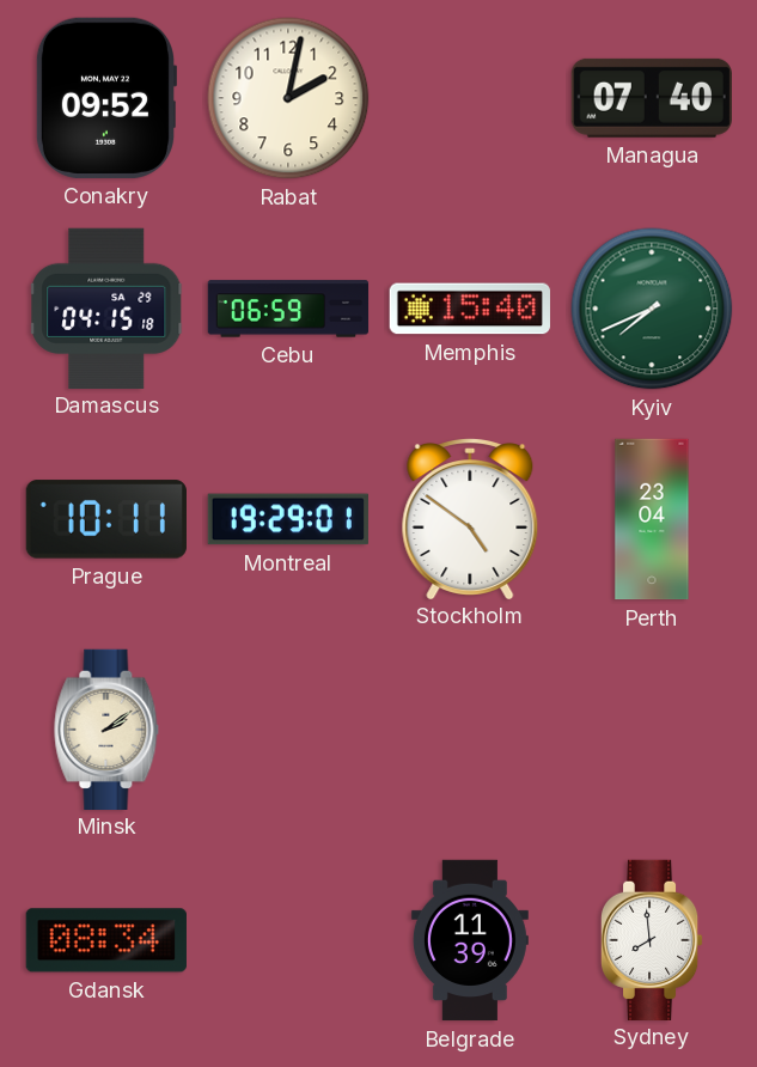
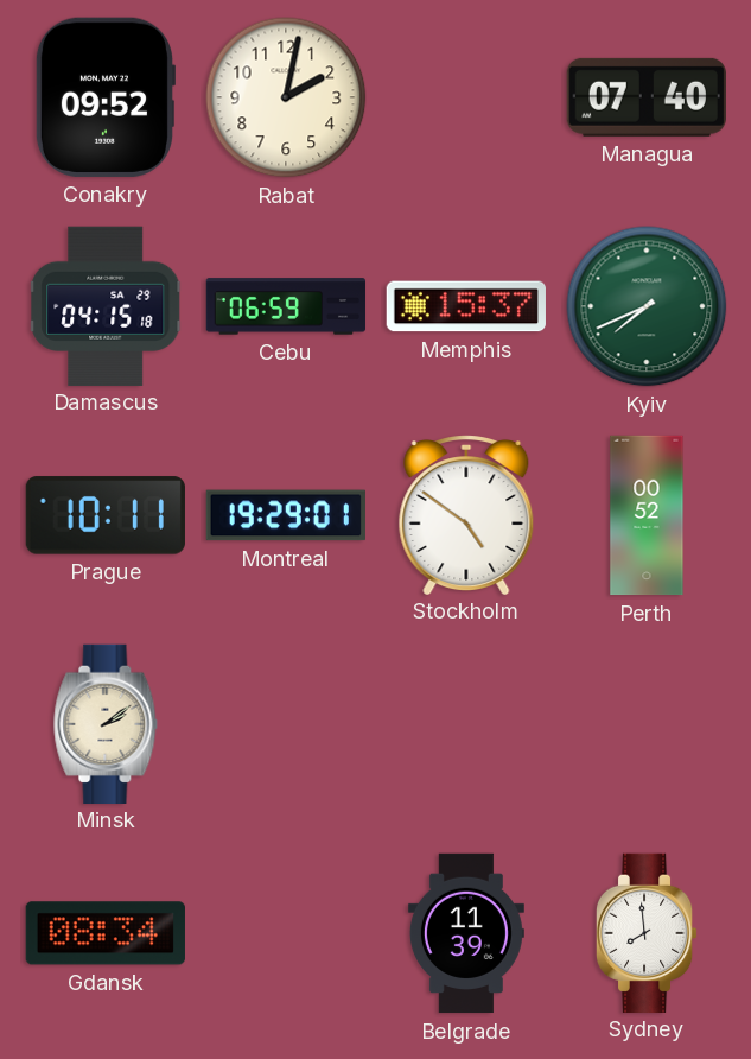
Memphis: 15:40 -> 15:37 (466, 306)
Perth: 23:04 -> 00:52 (647, 515)
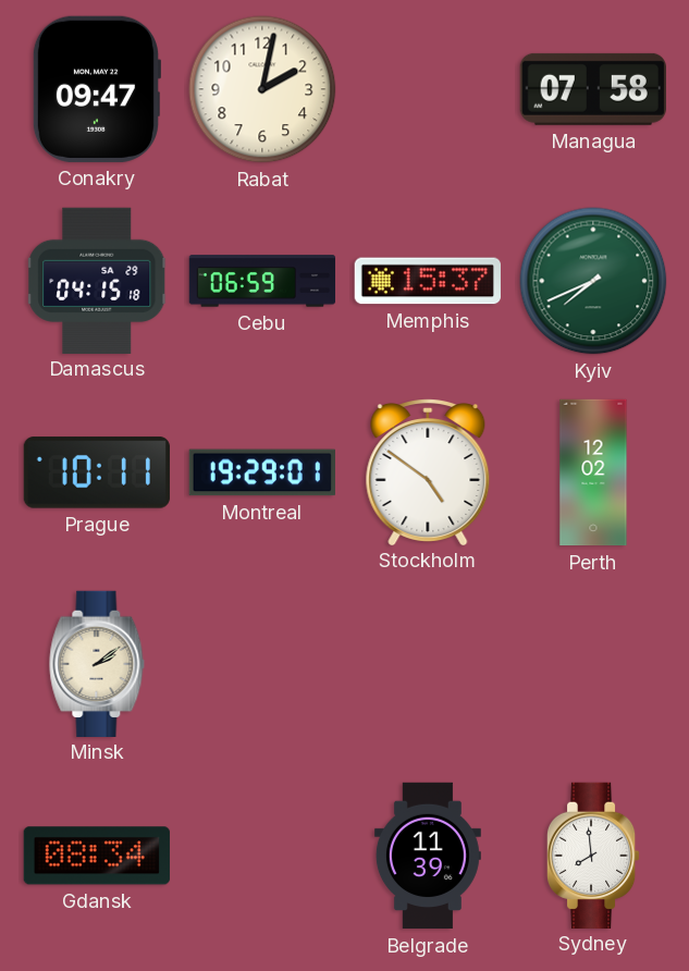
Conakry: 09:52 -> 09:47 (96, 89)
Managua: 07:40 -> 07:58 (593, 89)
Perth: 00:52 -> 12:02 (593, 472)
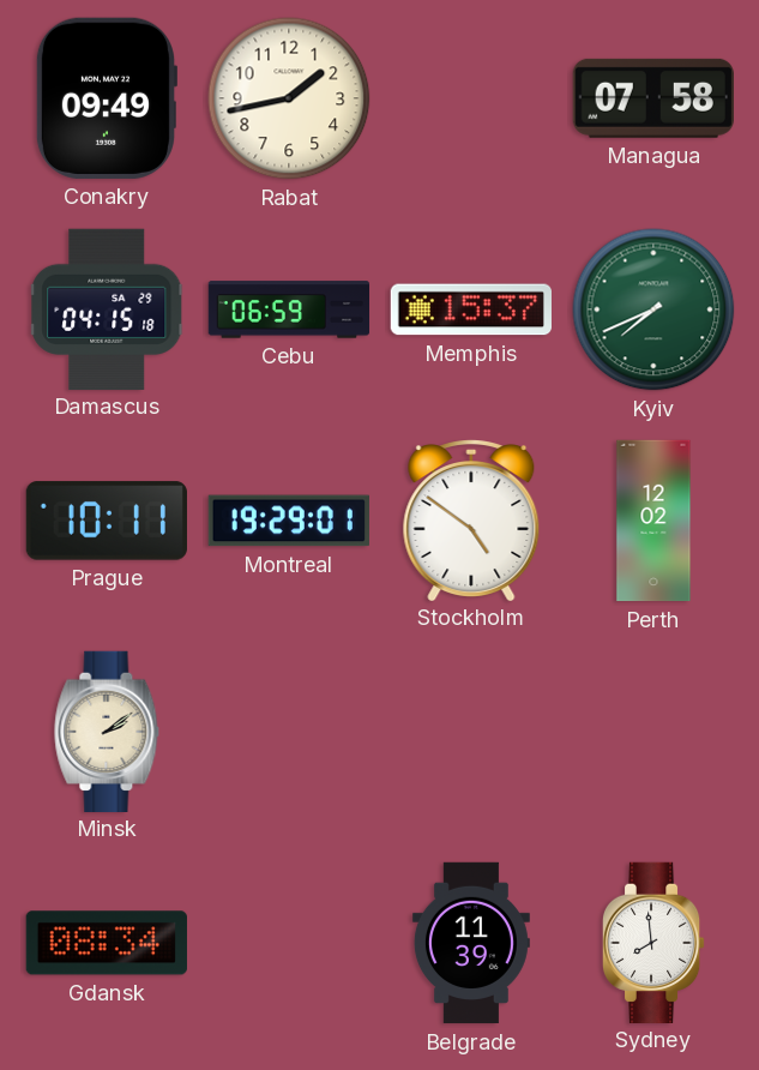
Conakry: 09:47 -> 09:49 (106, 98)
Rabat: 2:02 -> 1:43 (289, 98)
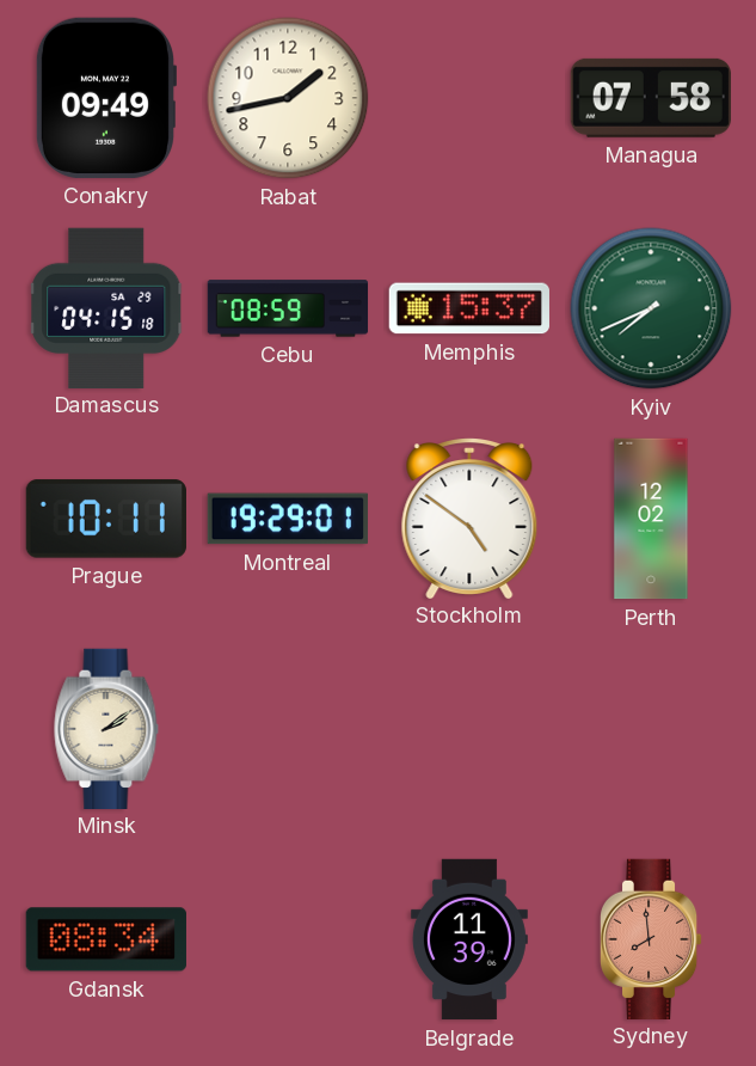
Cebu: 06:59 -> 08:59 (288, 308)
Sydney dial: white -> salmon (651, 938)
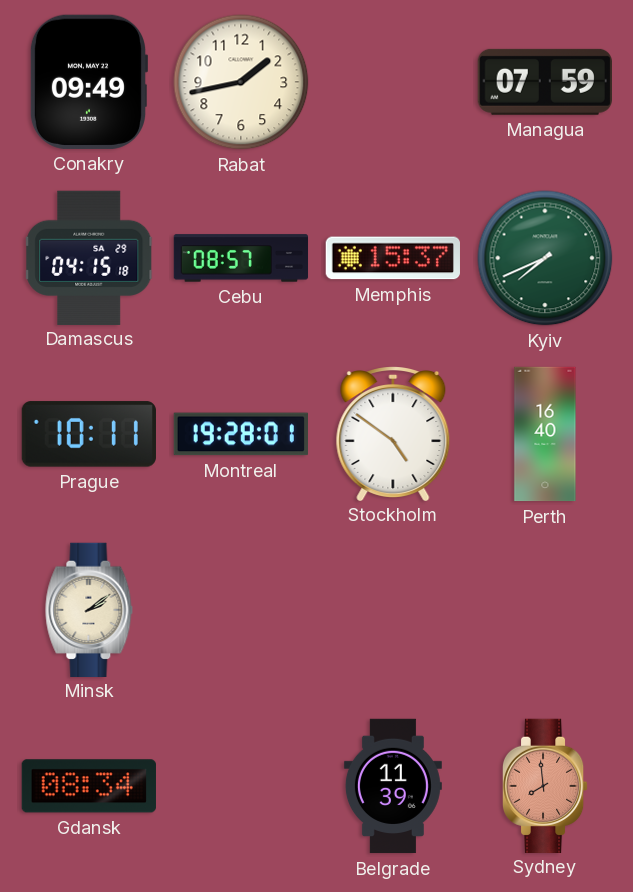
Managua: 07:58 -> 07:59 (545, 82)
Cebu: 08:59 -> 08:57 (241, 258)
Montreal: 19:29 -> 19:28 (241, 434)
Perth: 12:02 -> 16:40 (545, 434)
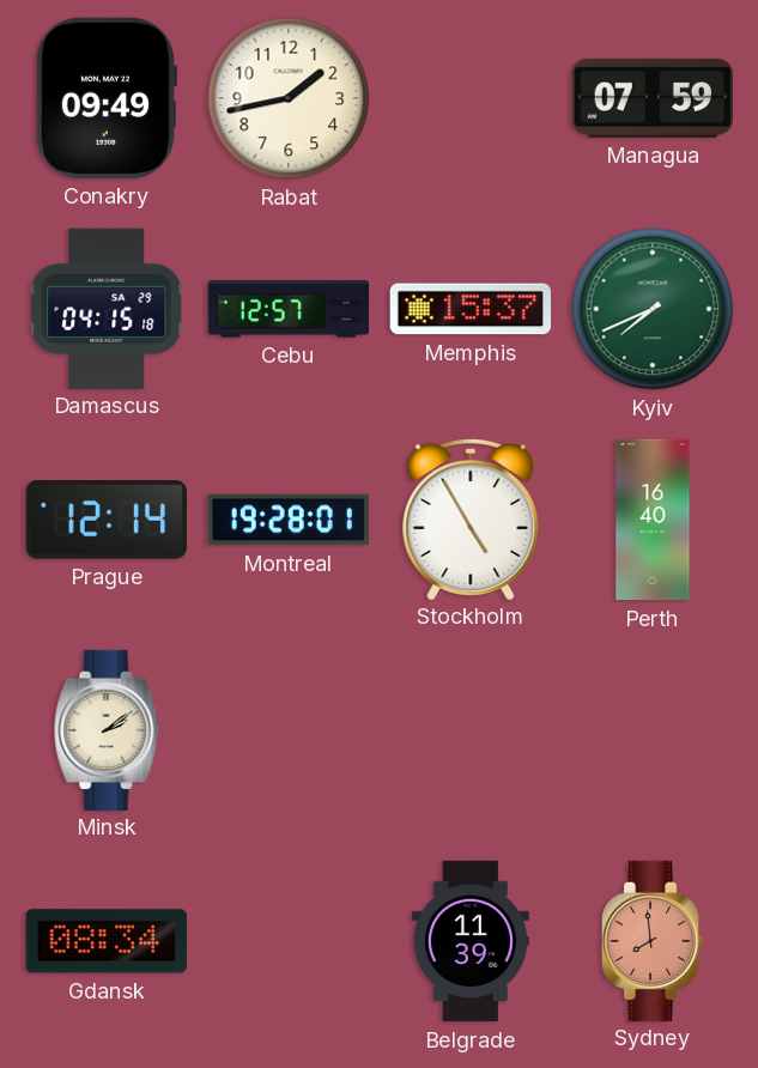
Cebu: 08:57 -> 12:57 (289, 309)
Prague: 10:11 -> 12:14 (107, 520)
Stockholm: 4:51 -> 4:55 (471, 520)
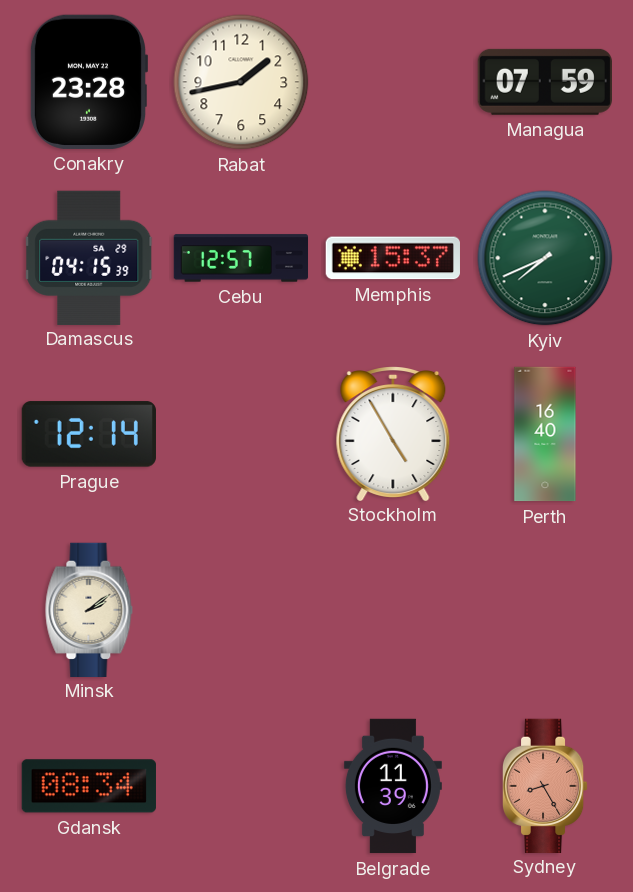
Conakry: 09:49 -> 23:28 (88, 82)
Damascus: 04:15:18 -> 04:15:39 (90, 257)
Montreal: 19:28 -> none (289, 520)
Sydney: 7:59 -> 8:25 (545, 785)
